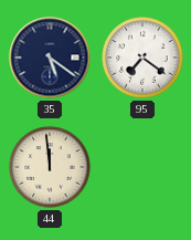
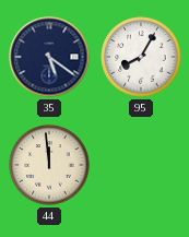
95: 7:21 -> 8:05 (141, 57)
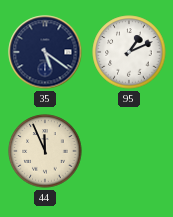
95: 8:05 -> 1:11 (129, 52)
44: 11:59 -> 11:56 (45, 151)
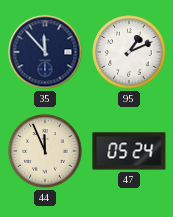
35: 5:21 -> 11:53 (45, 52)
47: none -> 05:24 (129, 151)
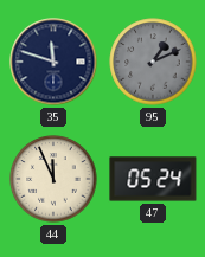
35: 11:53 -> 11:48 (53, 62)
95 dial: white -> grey (153, 62)
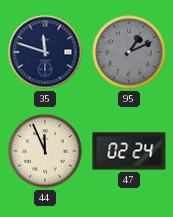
47: 05:24 -> 02:24 (129, 151)
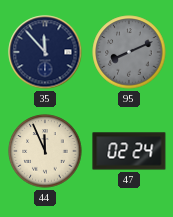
35: 11:48 -> 11:53 (45, 52)
95: 1:11 -> 8:11 (129, 52)
